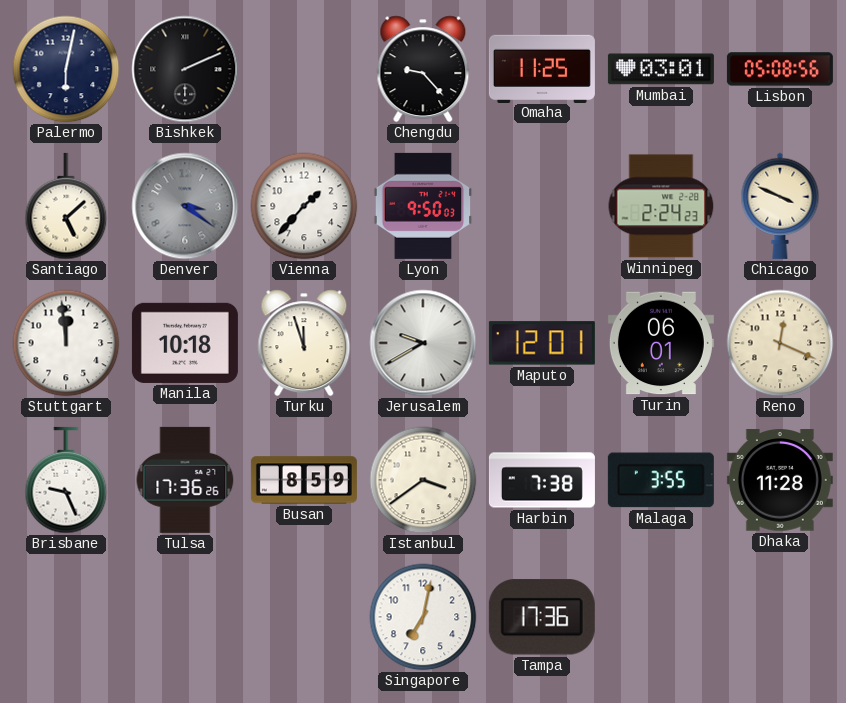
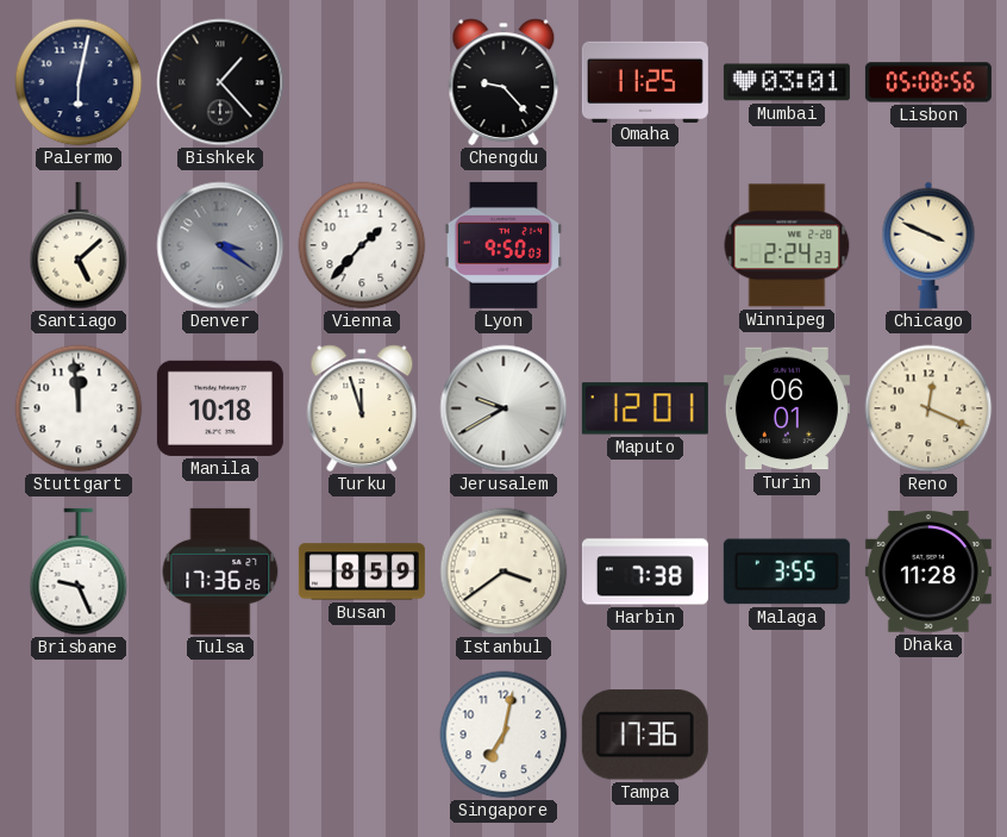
Bishkek: 2:11 -> 1:23 (220, 82)
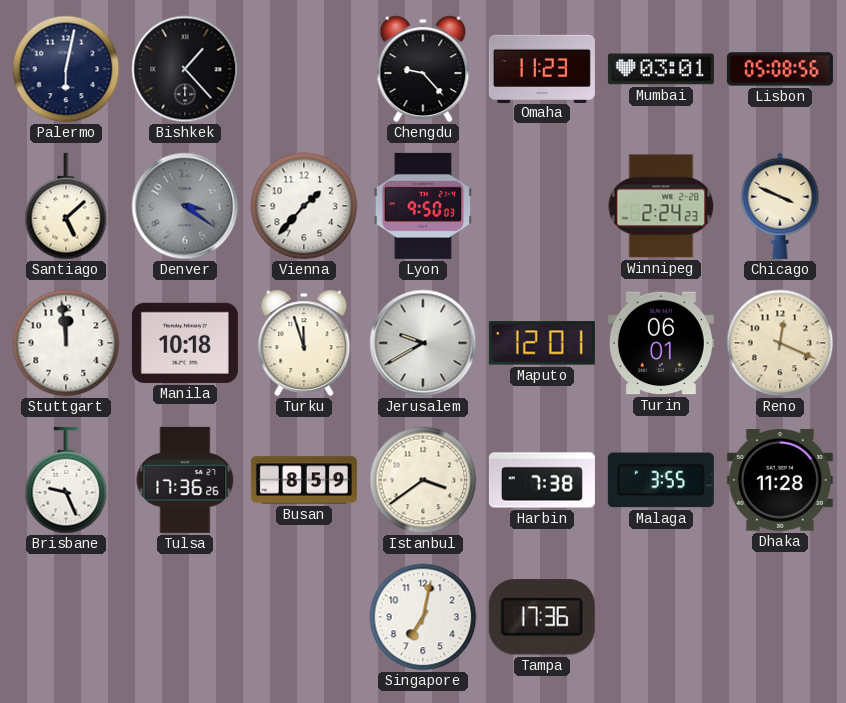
Omaha: 11:25 -> 11:23 (542, 68)
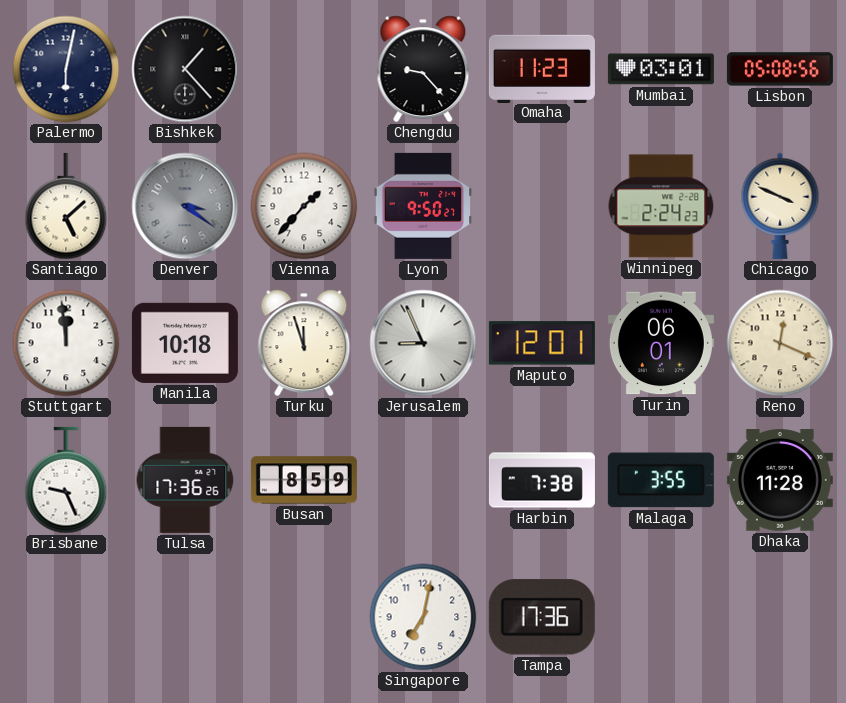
Lyon: 9:50:03 -> 9:50:27 (423, 206)
Jerusalem: 9:40 -> 8:56 (423, 343)
Istanbul: 3:39 -> none (423, 480)
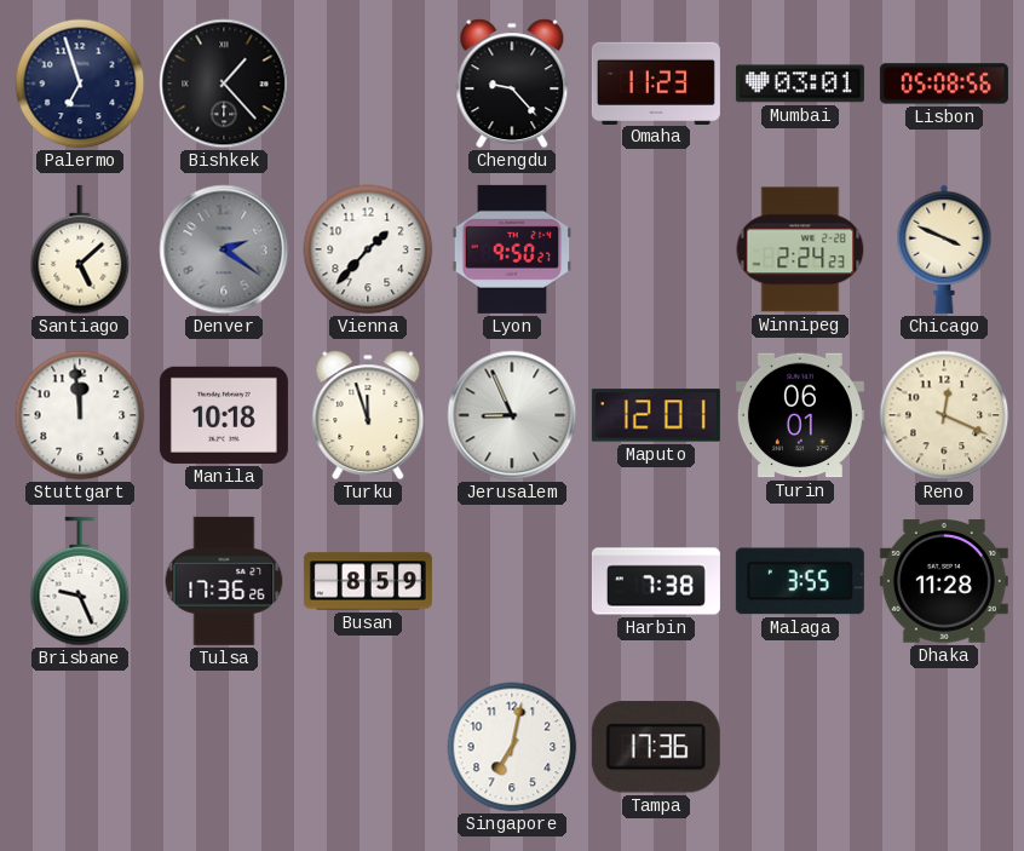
Palermo: 6:02 -> 6:57 (80, 84)
Denver: 3:21 -> 2:21 (224, 249)
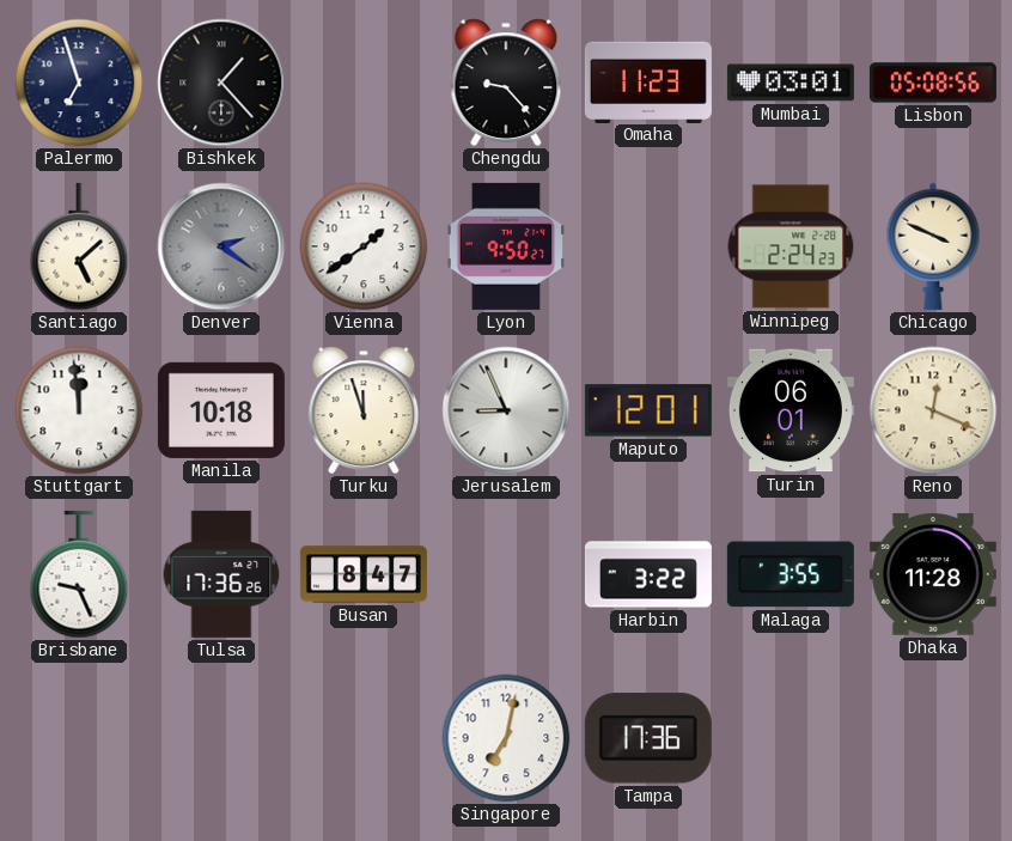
Vienna: 1:37 -> 1:39 (364, 246)
Busan: 8:59 -> 8:47 (364, 574)
Harbin: 7:38 -> 3:22 (648, 574)
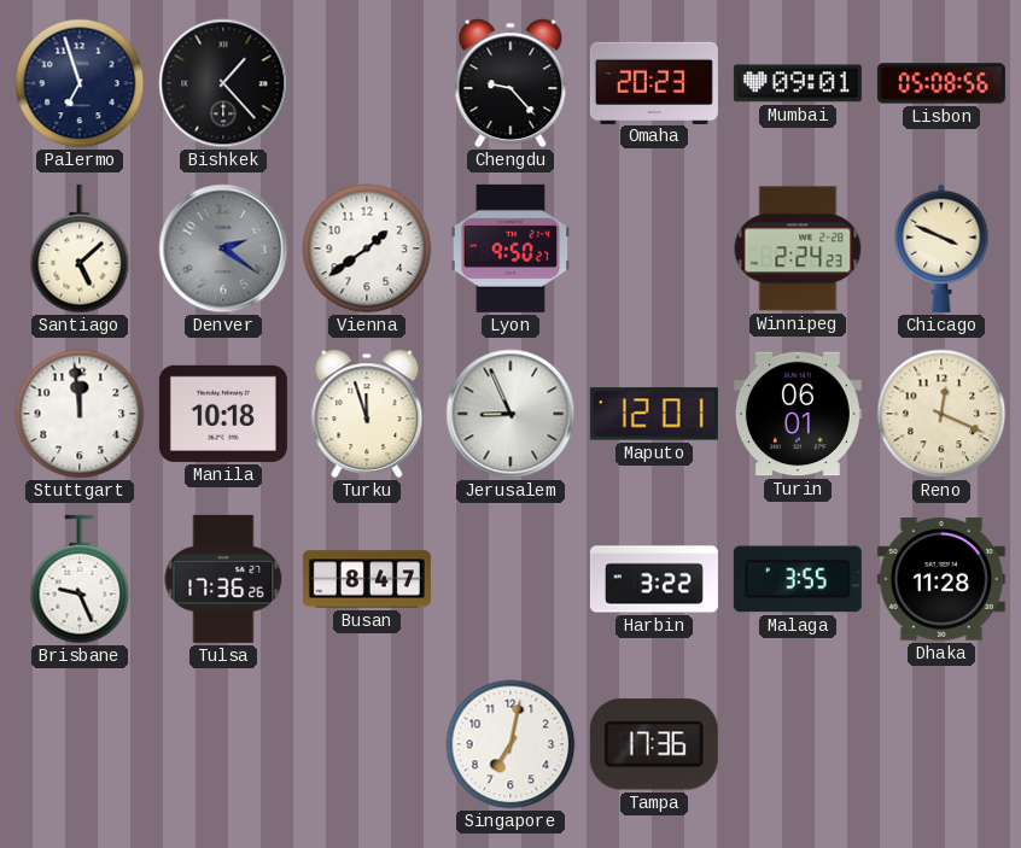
Omaha: 11:23 -> 20:23 (654, 82)
Mumbai: 03:01 -> 09:01 (798, 83)
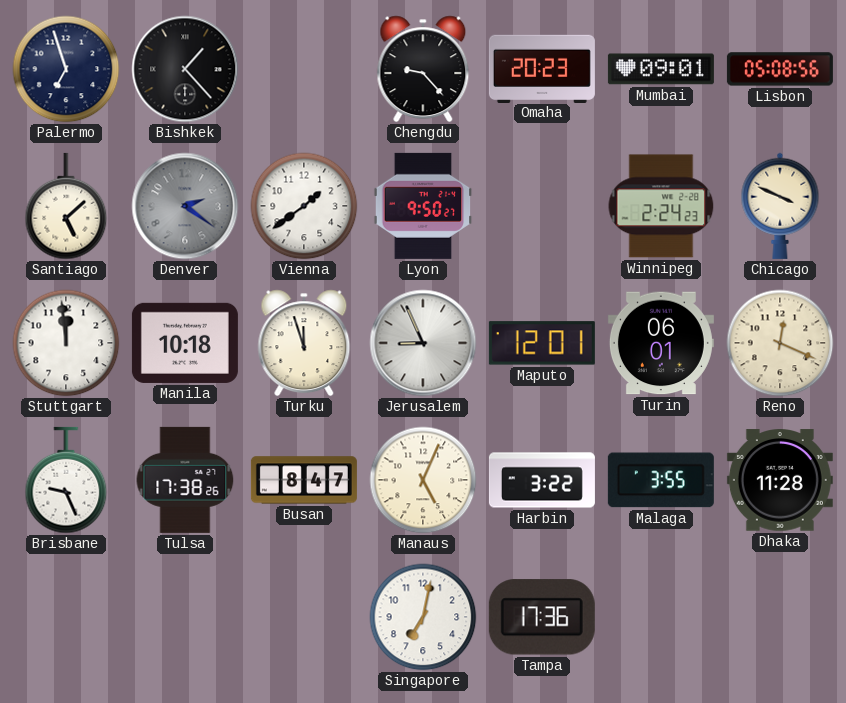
Tulsa: 17:36 -> 17:38 (185, 480)
Manaus: none -> 5:04 (423, 480)
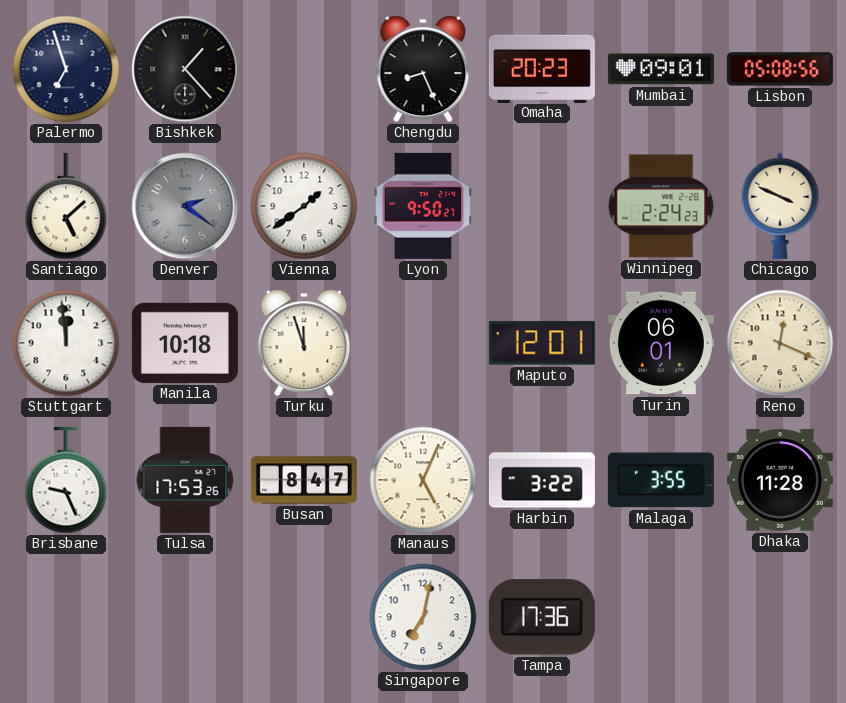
Chengdu: 9:23 -> 8:26 (423, 69)
Jerusalem: 8:56 -> none (423, 343)
Tulsa: 17:38 -> 17:53 (185, 480)
